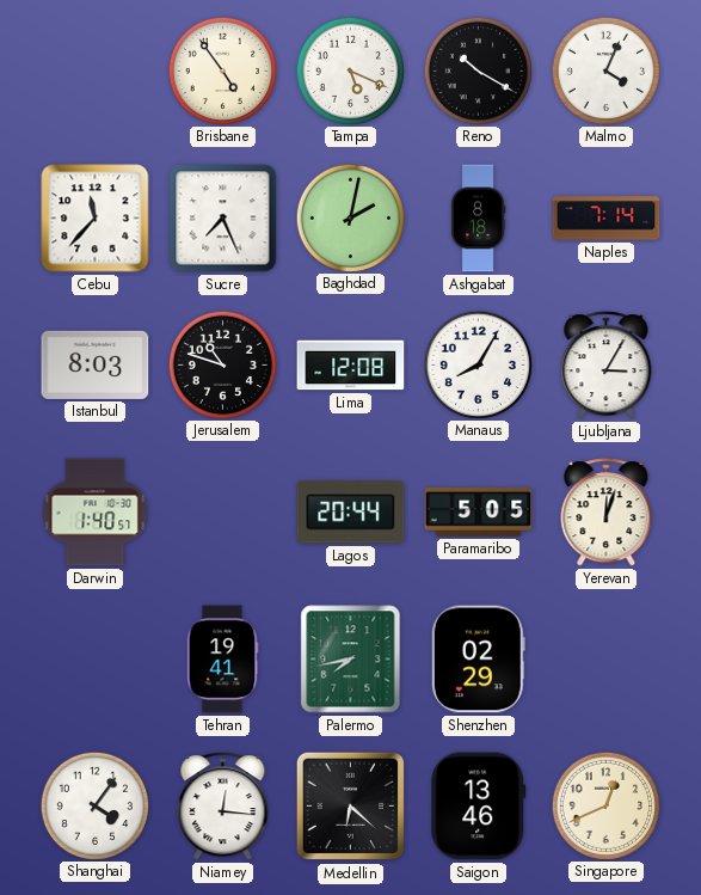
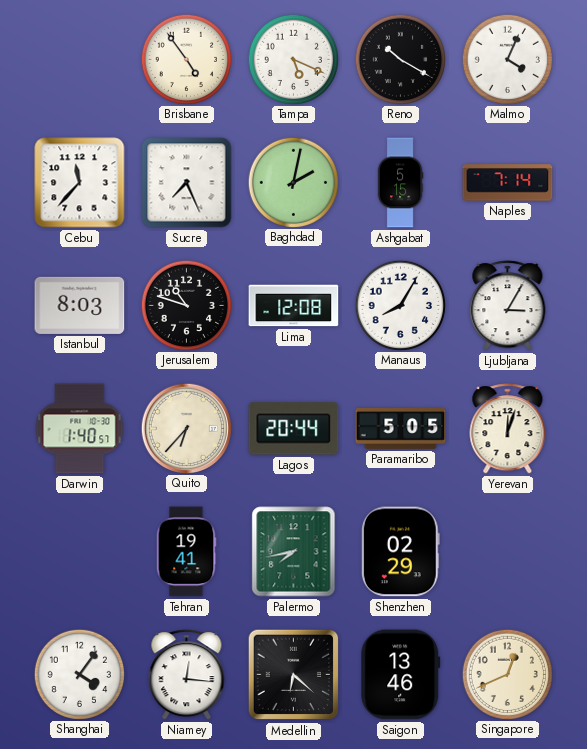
Ashgabat: 8:18 -> 5:15 (400, 183)
Quito: none -> 6:37 (186, 428)
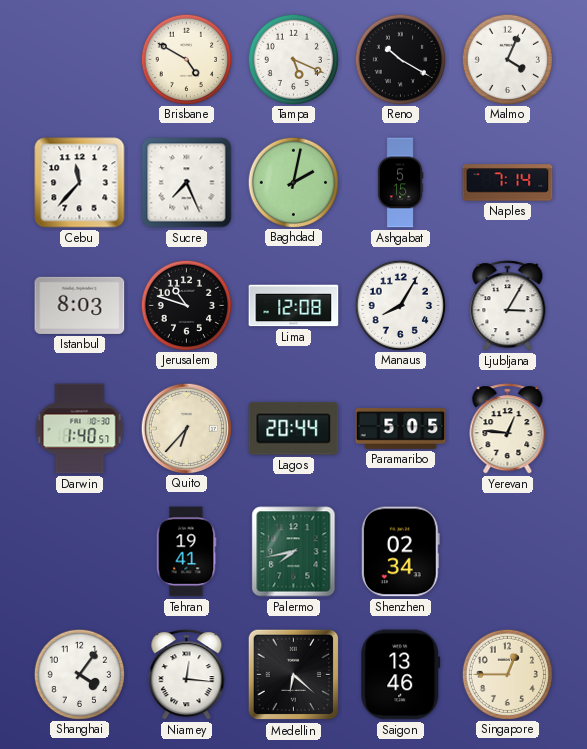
Brisbane: 4:54 -> 4:50 (186, 59)
Yerevan: 12:03 -> 12:46 (508, 429)
Shenzhen: 02:29 -> 02:34 (400, 552)
Singapore: 12:41 -> 12:45 (507, 674)
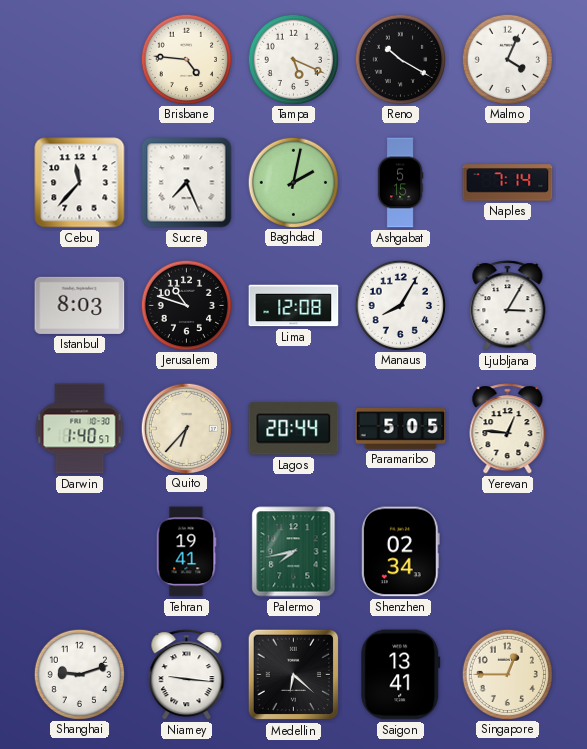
Brisbane: 4:50 -> 4:46 (186, 59)
Shanghai: 4:06 -> 9:12 (79, 674)
Niamey: 12:16 -> 9:16 (187, 675)
Saigon: 13:46 -> 13:41 (401, 675)
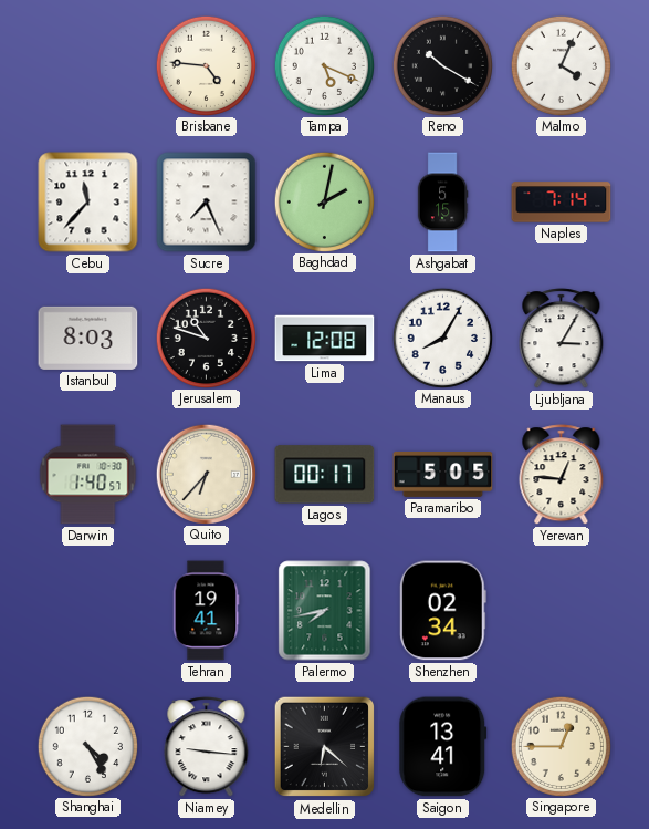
Lagos: 20:44 -> 00:17 (325, 475)
Shanghai: 9:12 -> 4:25 (87, 746)
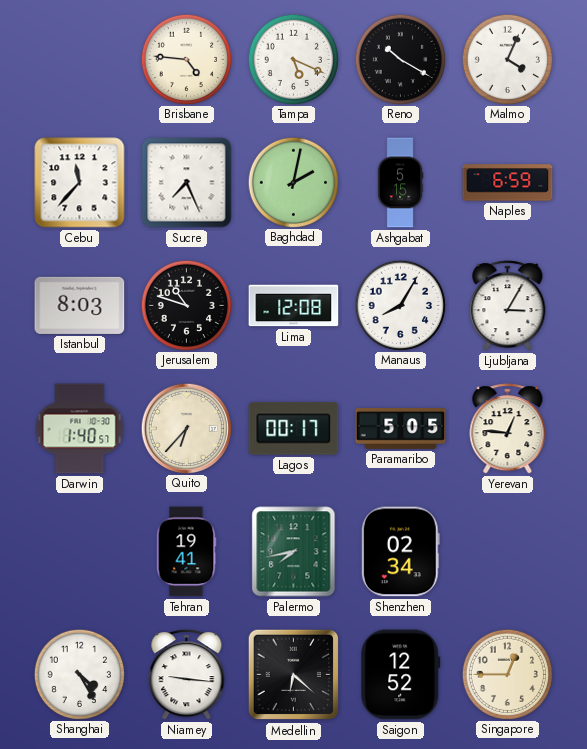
Naples: 7:14 -> 6:59 (508, 183)
Saigon: 13:41 -> 12:52 (401, 675)
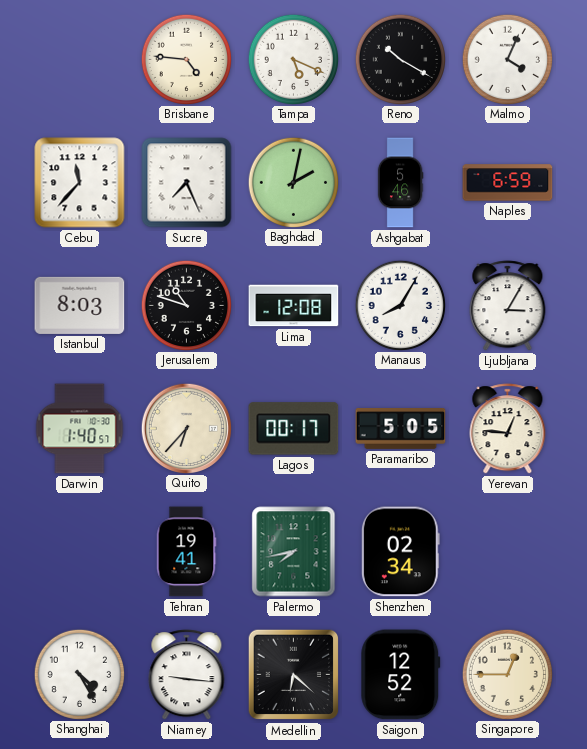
Ashgabat: 5:15 -> 5:46 (400, 183)
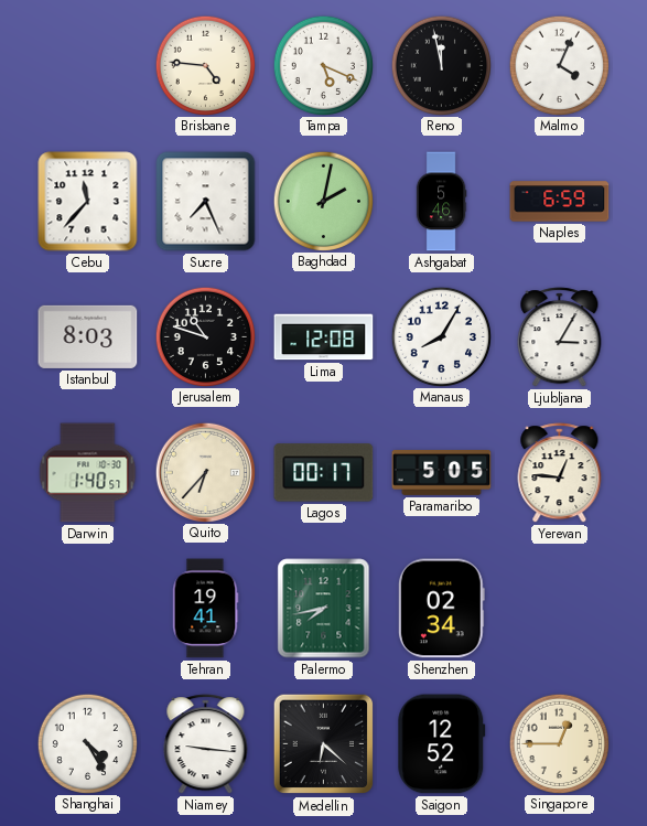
Reno: 10:20 -> 11:58 (441, 65)
